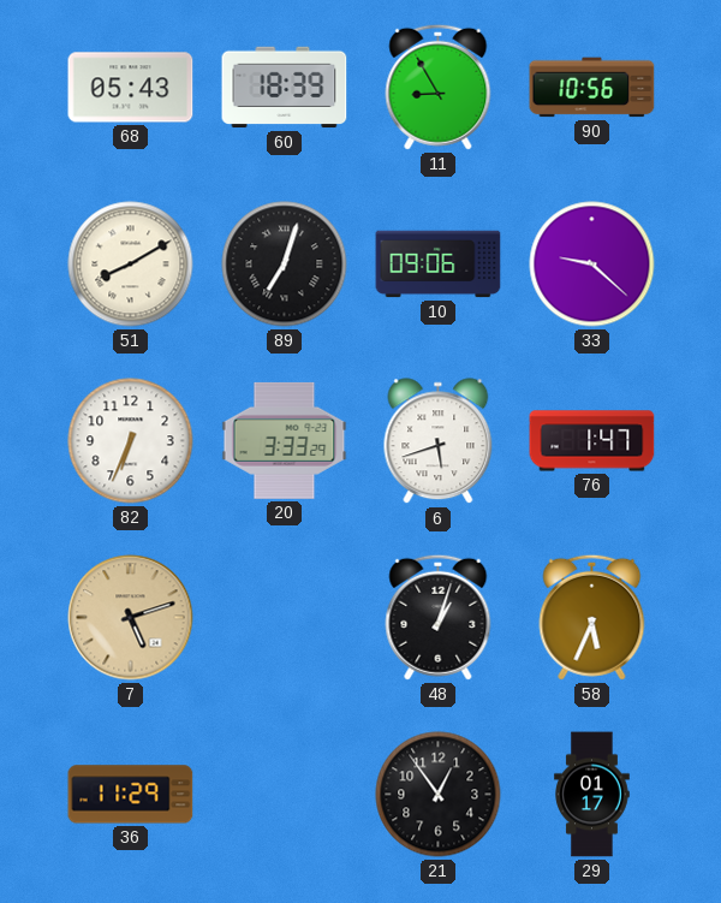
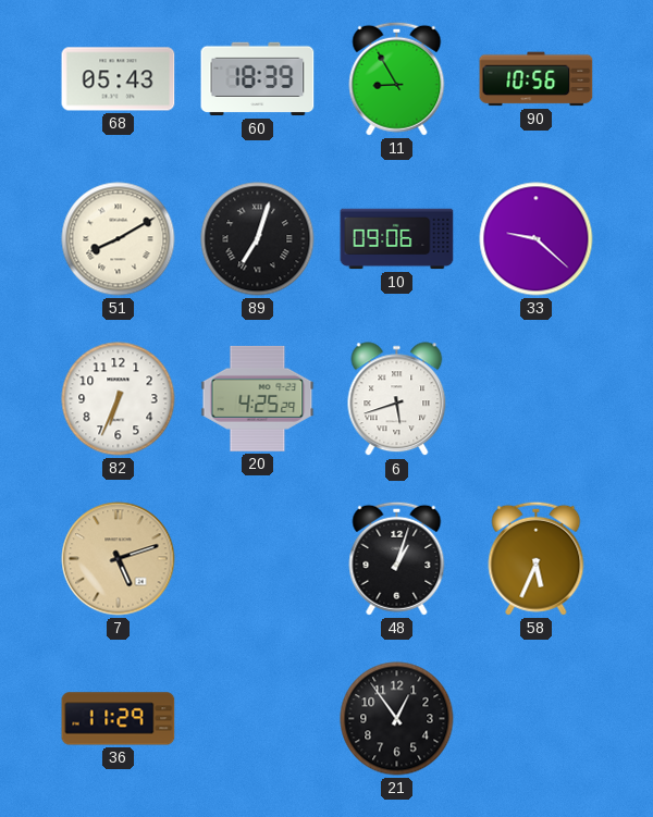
20: 3:33 -> 4:25 (258, 398)
76: 1:47 -> none (592, 441)
29: 01:17 -> none (592, 795)
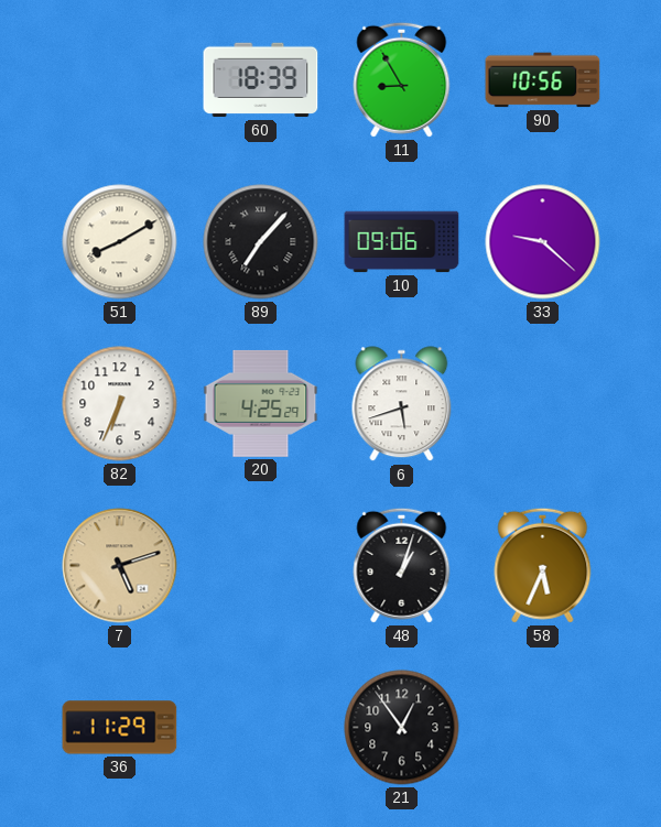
68: 05:43 -> none (119, 79)
89: 7:03 -> 7:07 (261, 242)
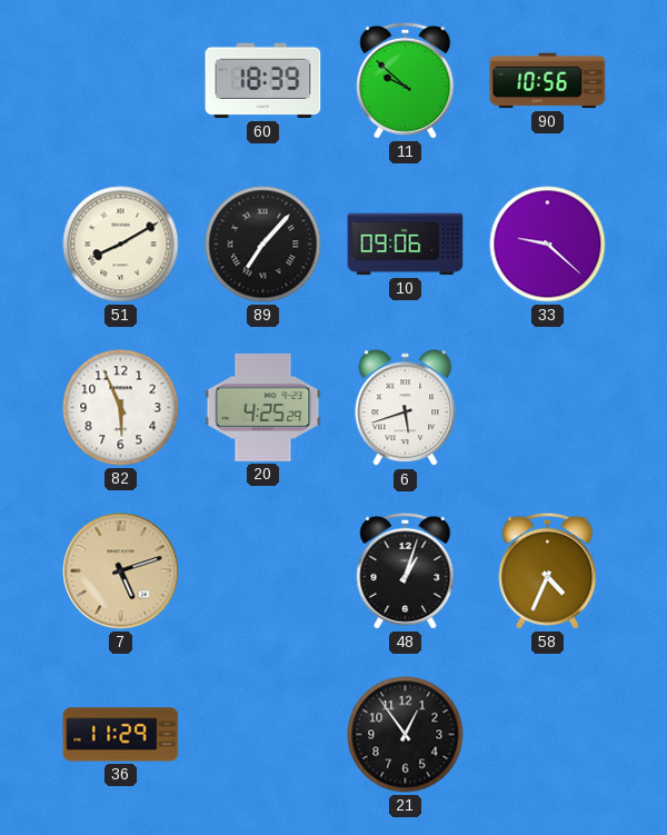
11: 8:55 -> 9:52 (406, 80)
82: 6:34 -> 5:56 (121, 408)
58: 5:34 -> 4:34 (548, 570)
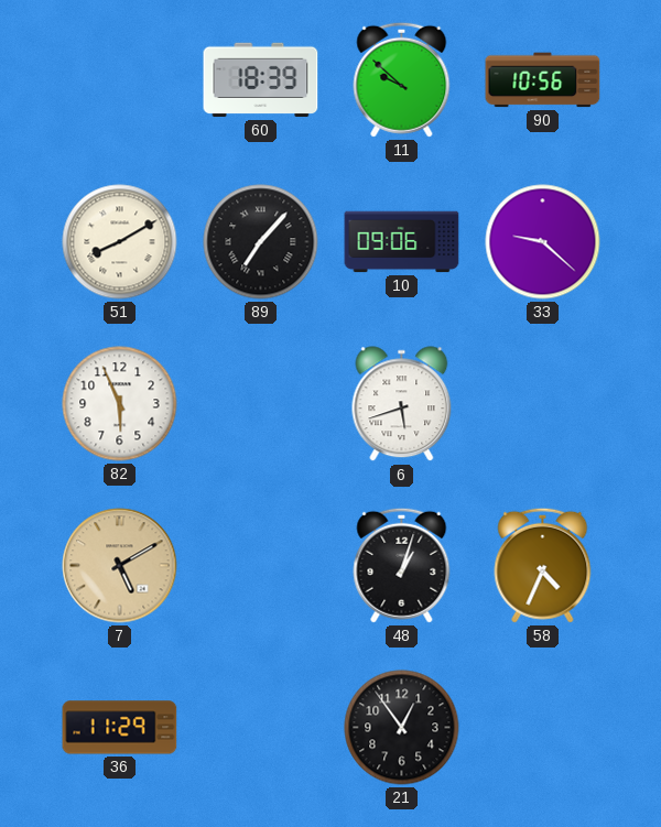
20: 4:25 -> none (263, 407)
7: 5:12 -> 5:10 (120, 566)
